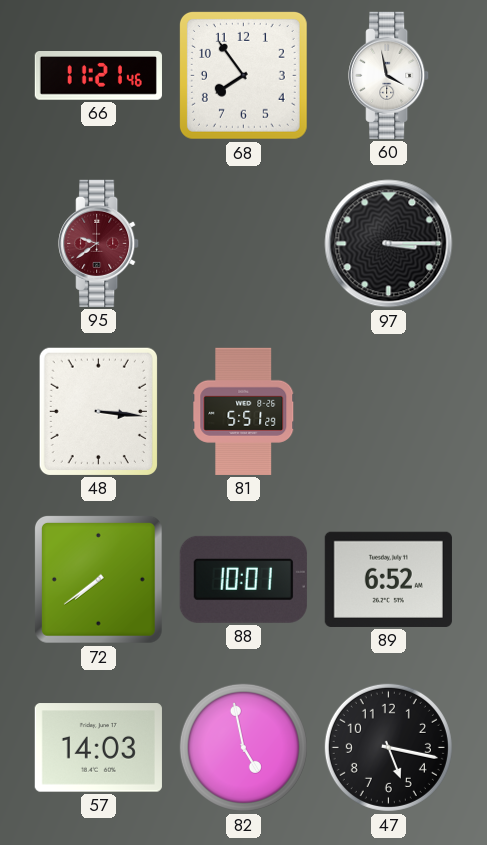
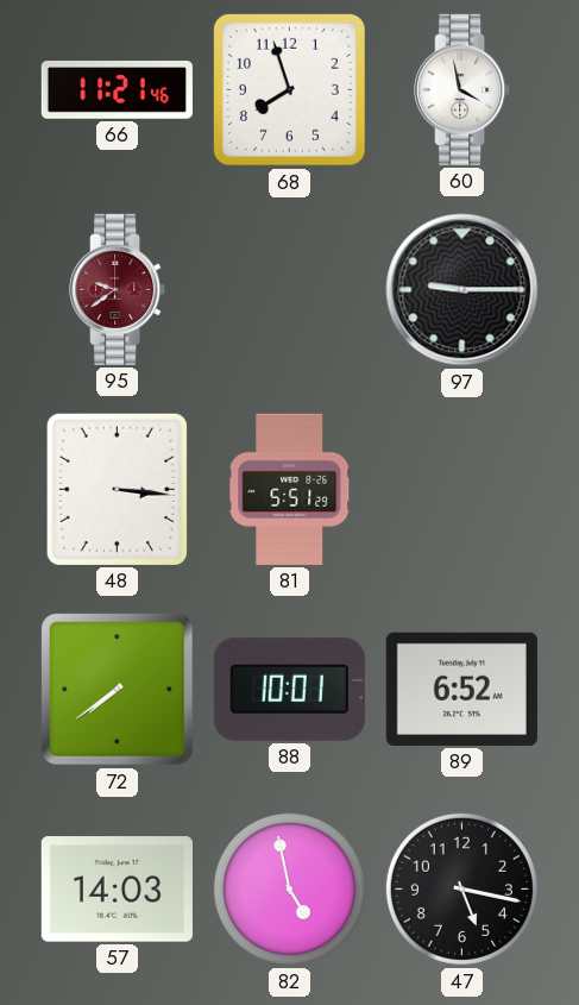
68: 7:54 -> 7:57 (289, 89)
97: 3:15 -> 9:15 (462, 290)
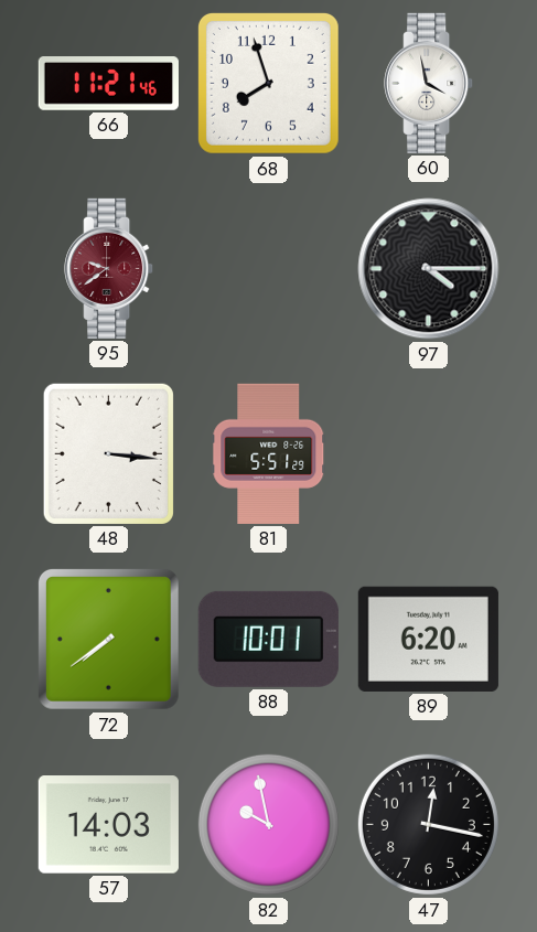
97: 9:15 -> 4:15 (429, 269)
89: 6:52 -> 6:20 (428, 639)
82: 4:58 -> 9:58 (268, 824)
47: 5:17 -> 12:17 (428, 824)
